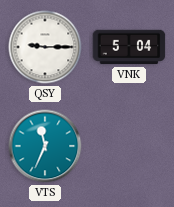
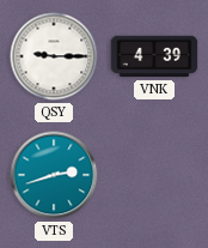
VNK: 5:04 -> 4:39 (154, 56)
VTS: 11:34 -> 2:42 (54, 175)
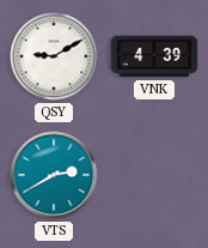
QSY: 9:15 -> 9:10 (54, 56)
VTS: 2:42 -> 2:40 (54, 175)
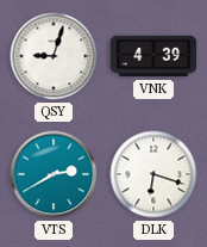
QSY: 9:10 -> 9:03 (54, 56)
DLK: none -> 6:18 (153, 174)
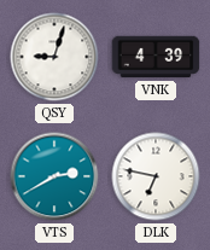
DLK: 6:18 -> 6:47 (156, 176)
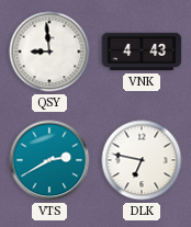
QSY: 9:03 -> 8:59 (49, 52)
VNK: 4:39 -> 4:43 (142, 52)
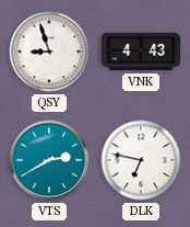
QSY: 8:59 -> 8:57 (49, 52)
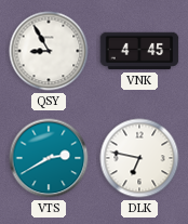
QSY: 8:57 -> 8:55 (49, 51)
VNK: 4:43 -> 4:45 (139, 51)
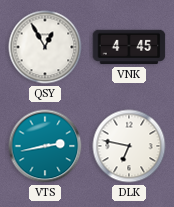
QSY: 8:55 -> 12:55 (45, 47)
VTS: 2:40 -> 2:43 (45, 146)
